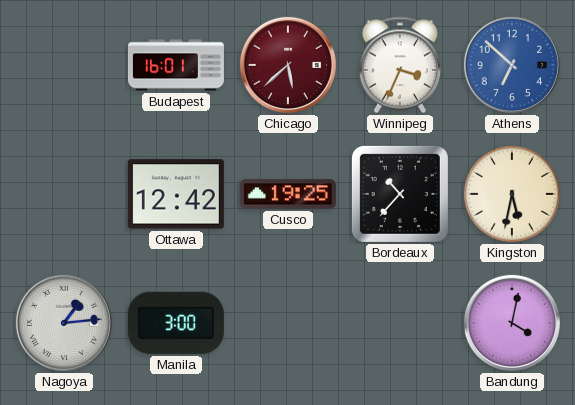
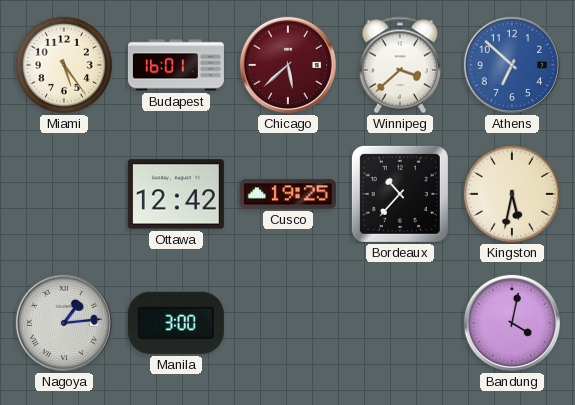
Miami: none -> 5:24 (64, 65)
Winnipeg: 3:34 -> 3:38 (400, 65)
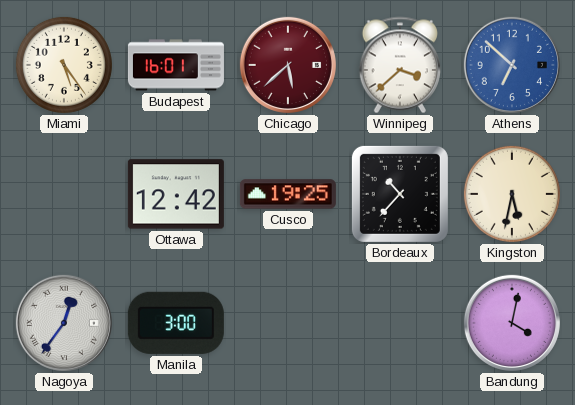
Nagoya: 1:14 -> 12:36 (64, 323)
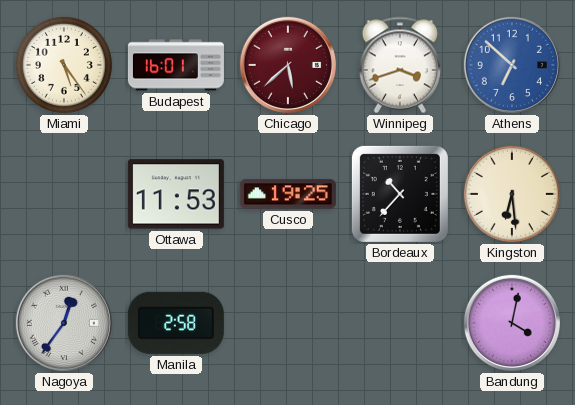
Winnipeg: 3:38 -> 3:42 (400, 65)
Ottawa: 12:42 -> 11:53 (176, 194)
Kingston: 5:32 -> 6:29 (512, 194)
Manila: 3:00 -> 2:58 (176, 323)
